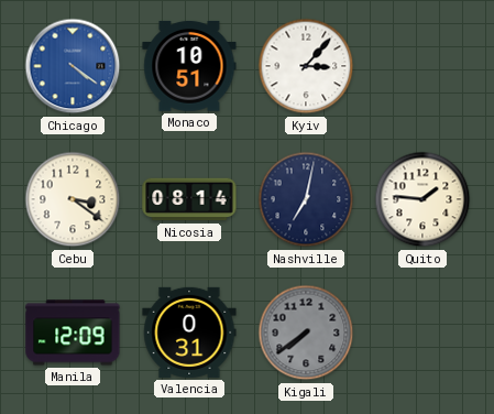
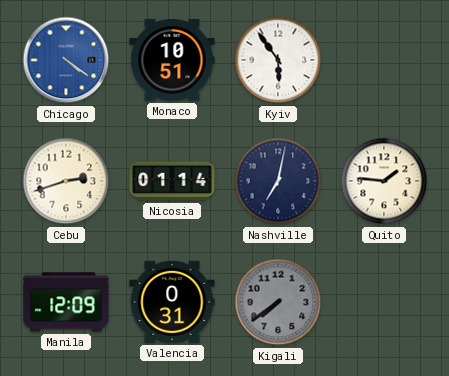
Kyiv: 3:07 -> 5:54 (278, 60)
Cebu: 3:21 -> 2:42 (66, 181)
Nicosia: 08:14 -> 01:14 (172, 181)
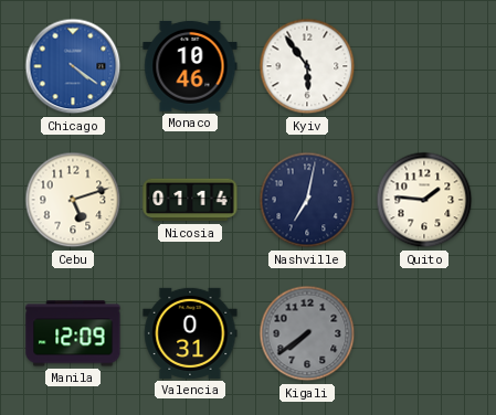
Monaco: 10:51 -> 10:46 (190, 66)
Cebu: 2:42 -> 5:12 (73, 200)
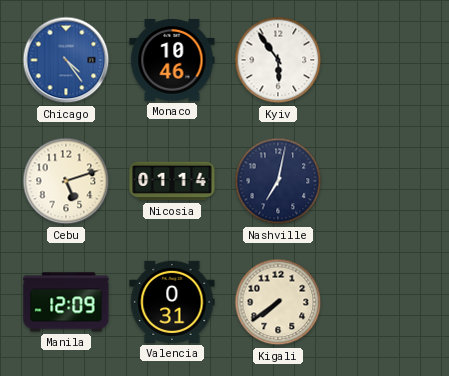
Chicago: 4:21 -> 4:24 (66, 60)
Quito: 1:46 -> none (424, 200)
Kigali dial: grey -> cream (278, 302)
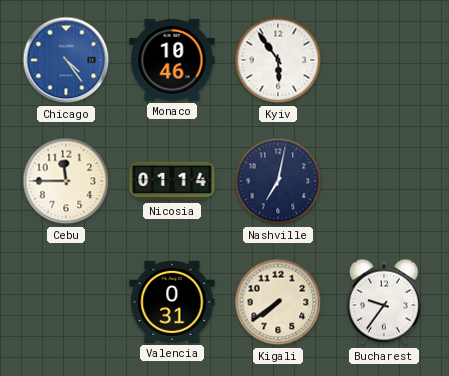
Cebu: 5:12 -> 11:45 (66, 181)
Manila: 12:09 -> none (66, 302)
Bucharest: none -> 9:36 (385, 302)
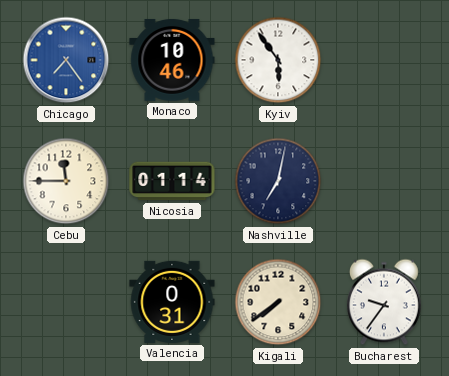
Chicago: 4:24 -> 7:24 (66, 60)
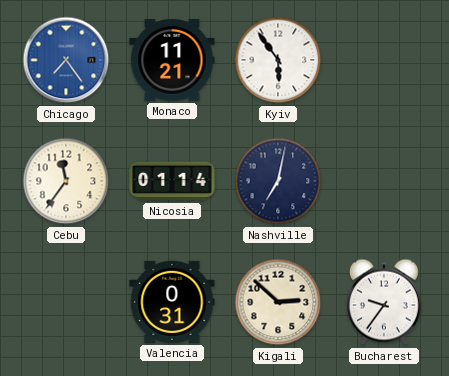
Monaco: 10:46 -> 11:21 (172, 60)
Cebu: 11:45 -> 11:36 (66, 181)
Kigali: 7:39 -> 2:52 (278, 302)
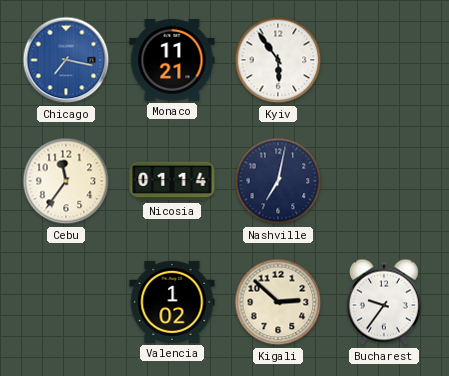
Chicago: 7:24 -> 7:17 (66, 60)
Valencia: 0:31 -> 1:02 (172, 302)
